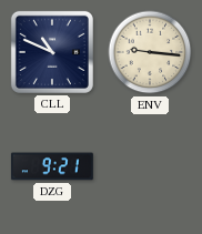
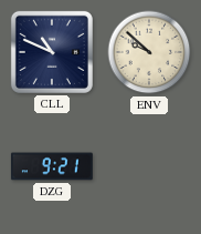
ENV: 9:16 -> 9:52 (149, 52)
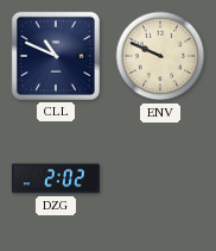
ENV: 9:52 -> 9:49 (160, 56)
DZG: 9:21 -> 2:02 (56, 178)
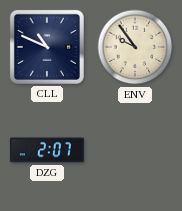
ENV: 9:49 -> 9:54 (135, 47)
DZG: 2:02 -> 2:07 (47, 150)
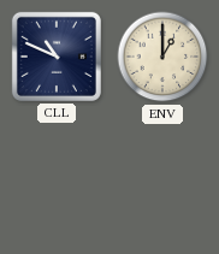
ENV: 9:54 -> 1:00 (162, 57)
DZG: 2:07 -> none (47, 150)
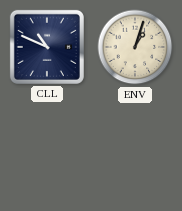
ENV: 1:00 -> 1:03 (135, 47)
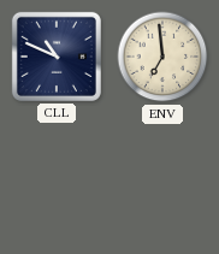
ENV: 1:03 -> 6:59 (162, 57)
